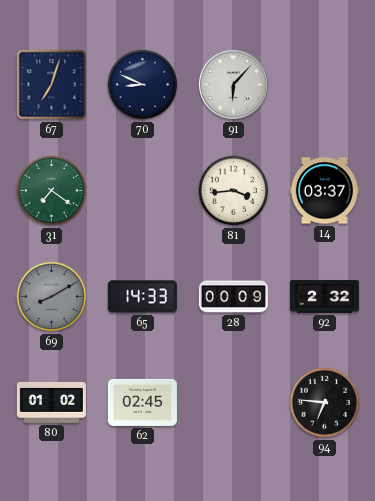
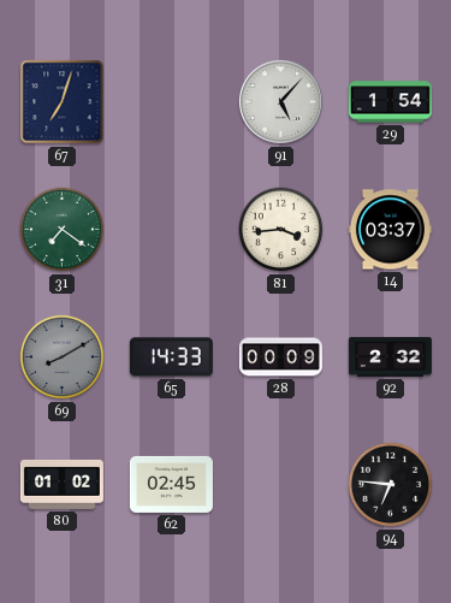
70: 8:49 -> none (143, 85)
91: 6:07 -> 5:07 (281, 102)
29: none -> 1:54 (390, 102)
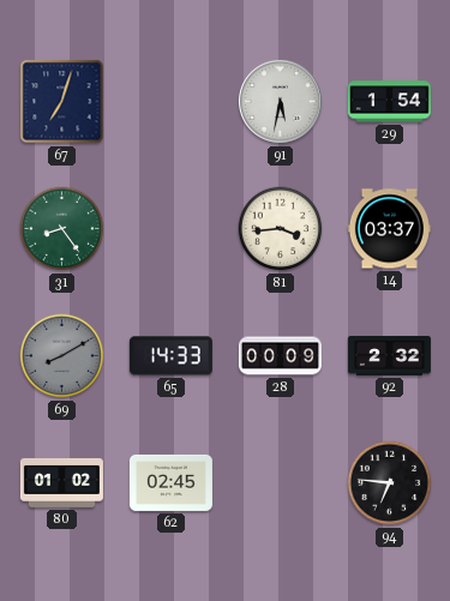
91: 5:07 -> 5:32 (281, 102)
31: 7:21 -> 8:24 (62, 229)
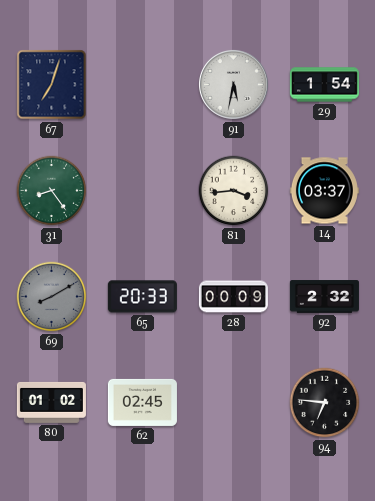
65: 14:33 -> 20:33 (142, 297)
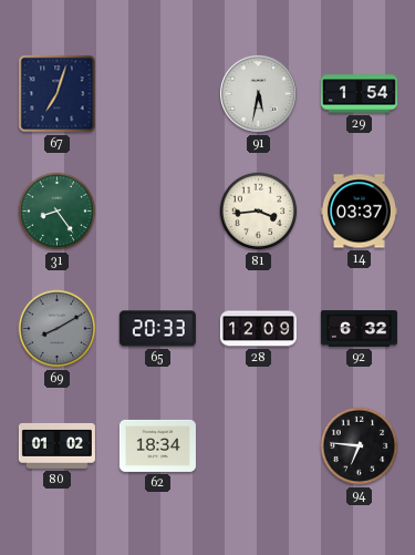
28: 00:09 -> 12:09 (258, 329)
92: 2:32 -> 6:32 (359, 329)
62: 02:45 -> 18:34 (157, 445)
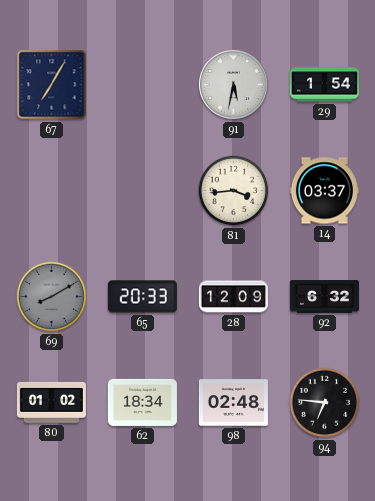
67: 7:03 -> 7:05 (52, 85)
31: 8:24 -> none (58, 212)
98: none -> 02:48 (233, 403)
